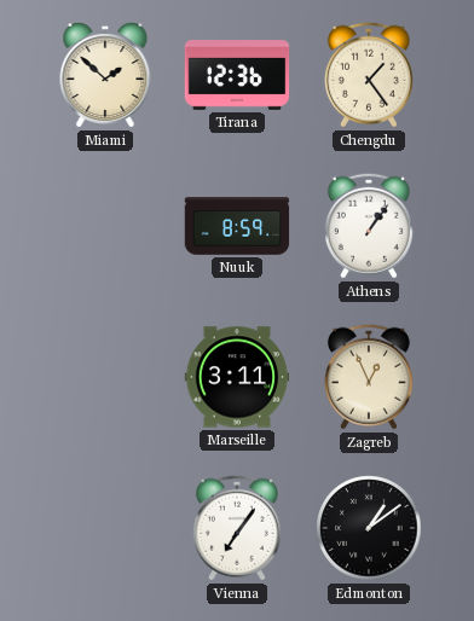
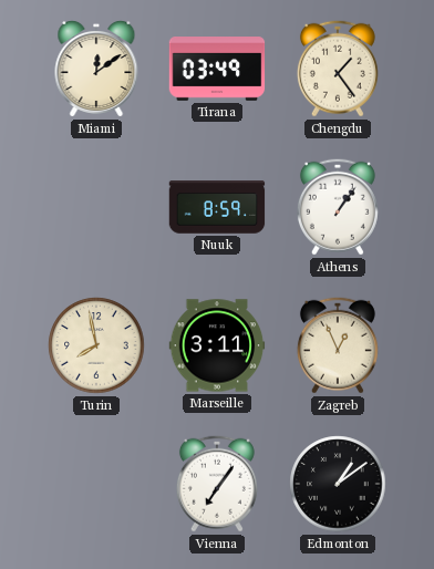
Miami: 1:52 -> 12:09 (96, 69)
Tirana: 12:36 -> 03:49 (217, 70)
Turin: none -> 7:58 (96, 345)
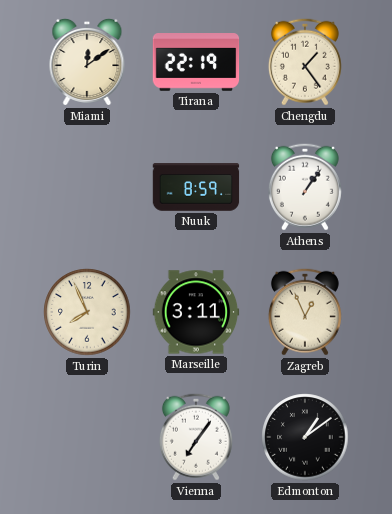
Tirana: 03:49 -> 22:19 (196, 63)
Turin: 7:58 -> 7:56 (87, 312)
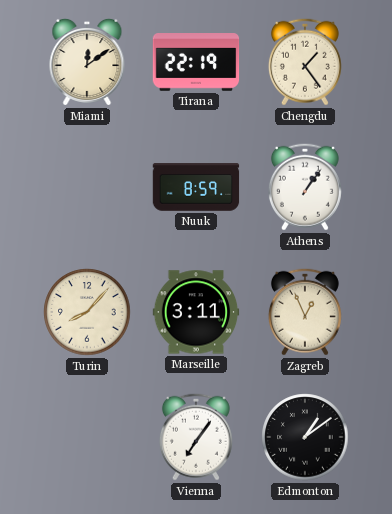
Turin: 7:56 -> 8:07 (87, 312)
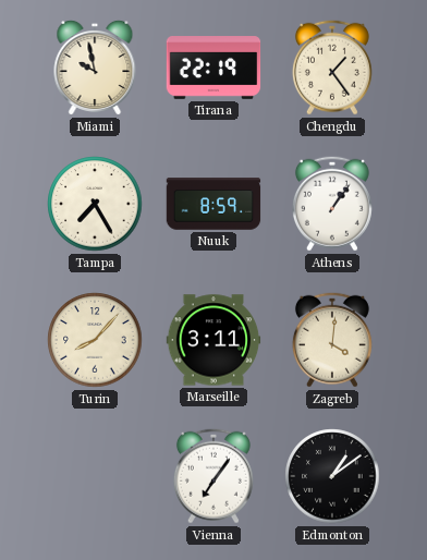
Miami: 12:09 -> 9:58 (95, 68)
Tampa: none -> 7:25 (95, 204)
Zagreb: 12:56 -> 4:01 (332, 340)
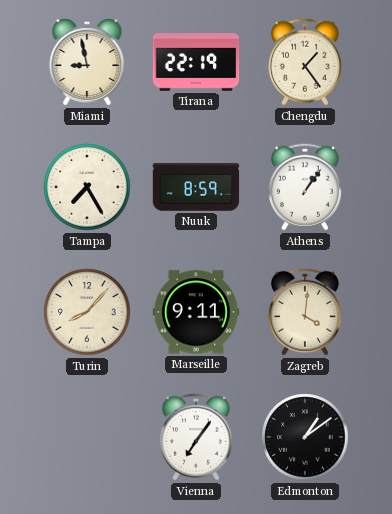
Miami: 9:58 -> 8:58 (87, 62)
Marseille: 3:11 -> 9:11 (196, 312)
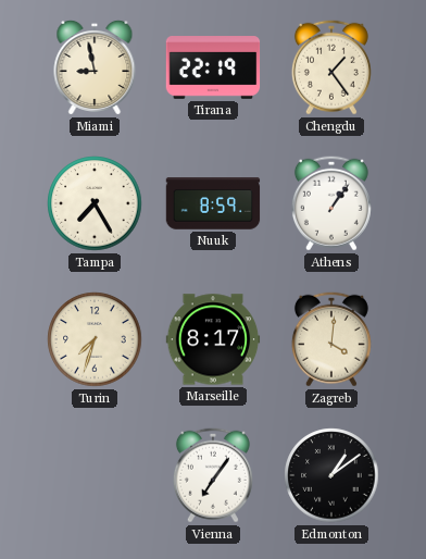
Turin: 8:07 -> 7:33 (95, 339)
Marseille: 9:11 -> 8:17 (213, 339)
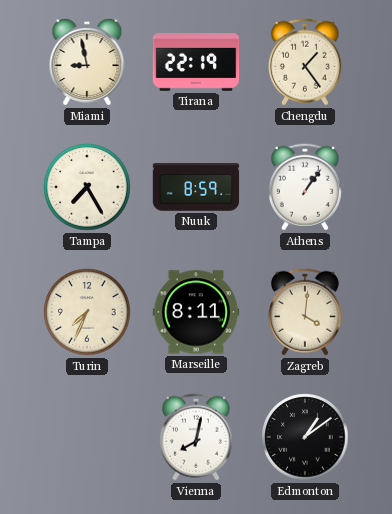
Turin: 7:33 -> 7:34 (87, 312)
Marseille: 8:17 -> 8:11 (196, 312)
Vienna: 7:06 -> 8:02 (196, 437)
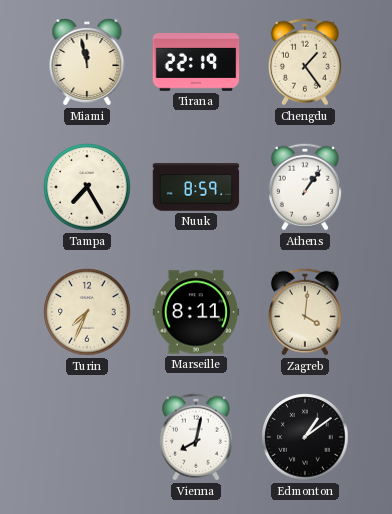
Miami: 8:58 -> 11:58 (87, 62)
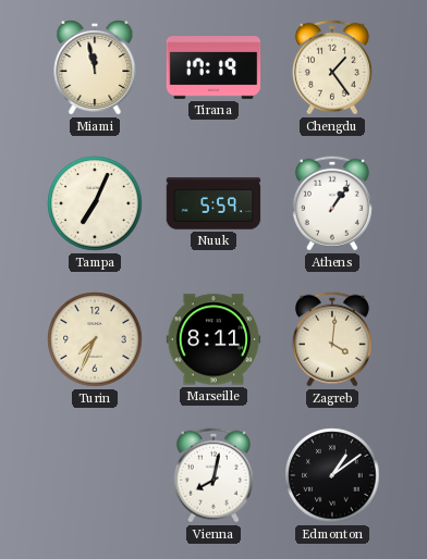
Tirana: 22:19 -> 17:19 (213, 69)
Tampa: 7:25 -> 7:04 (95, 203)
Nuuk: 8:59 -> 5:59 (213, 203)
